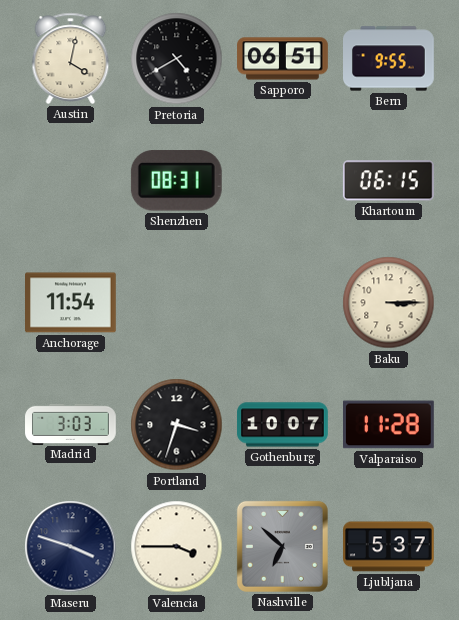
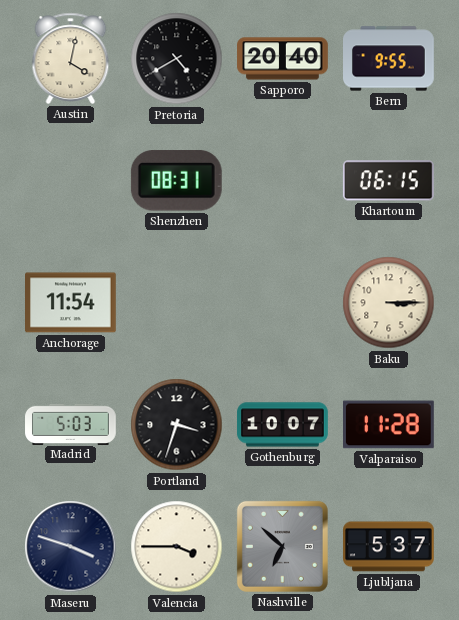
Sapporo: 06:51 -> 20:40 (283, 59)
Madrid: 3:03 -> 5:03 (71, 424)
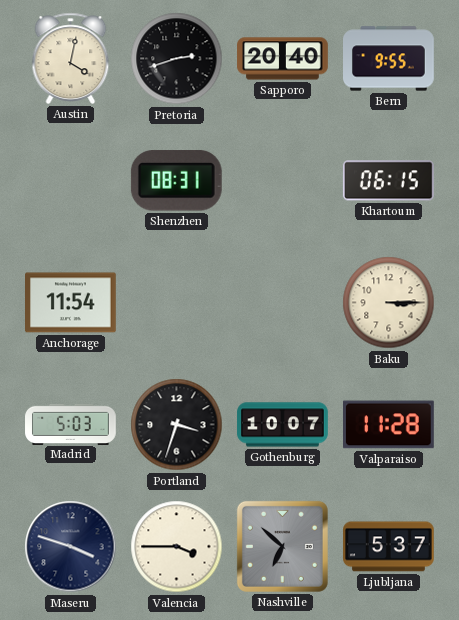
Pretoria: 4:40 -> 2:42 (177, 59)
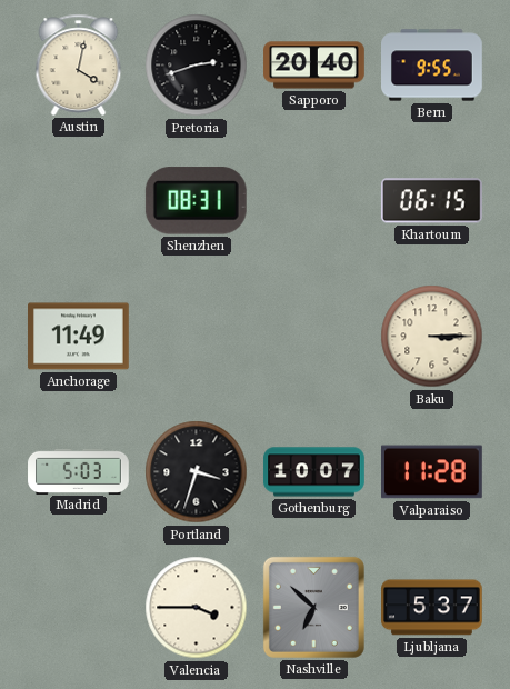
Anchorage: 11:54 -> 11:49 (79, 337)
Maseru: 3:48 -> none (71, 547)
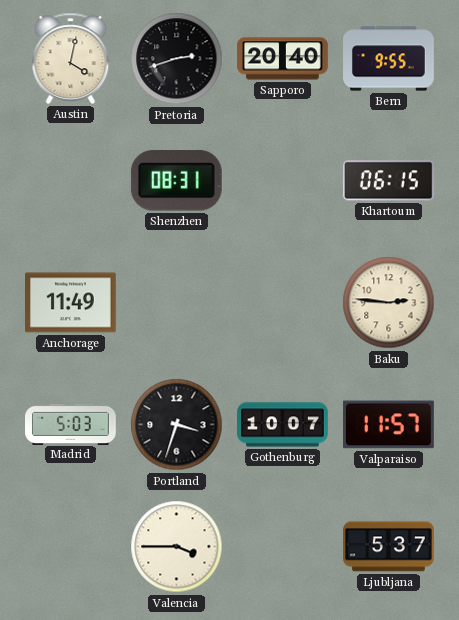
Baku: 3:15 -> 2:46 (389, 303)
Valparaiso: 11:28 -> 11:57 (389, 425)
Nashville: 6:52 -> none (313, 607)
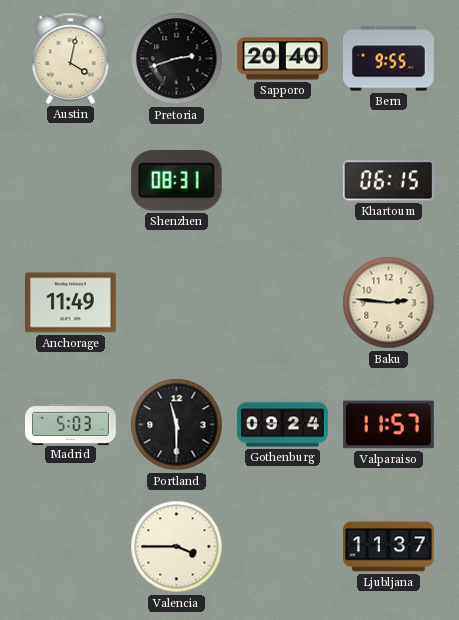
Portland: 3:33 -> 11:30 (177, 425)
Gothenburg: 10:07 -> 09:24 (283, 425)
Ljubljana: 5:37 -> 11:37 (389, 547)
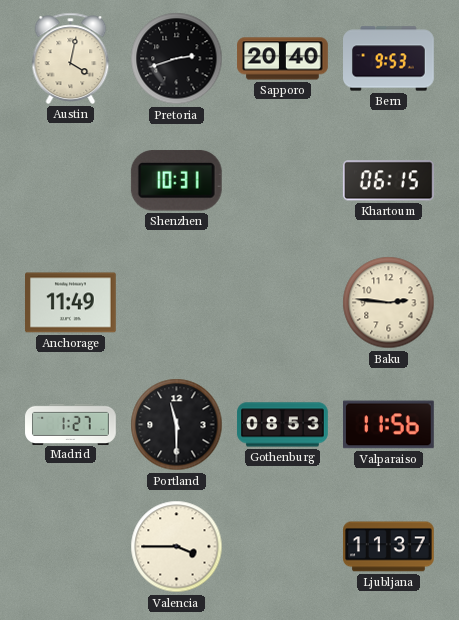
Bern: 9:55 -> 9:53 (389, 59)
Shenzhen: 08:31 -> 10:31 (176, 181)
Madrid: 5:03 -> 1:27 (71, 424)
Gothenburg: 09:24 -> 08:53 (283, 425)
Valparaiso: 11:57 -> 11:56 (389, 425)
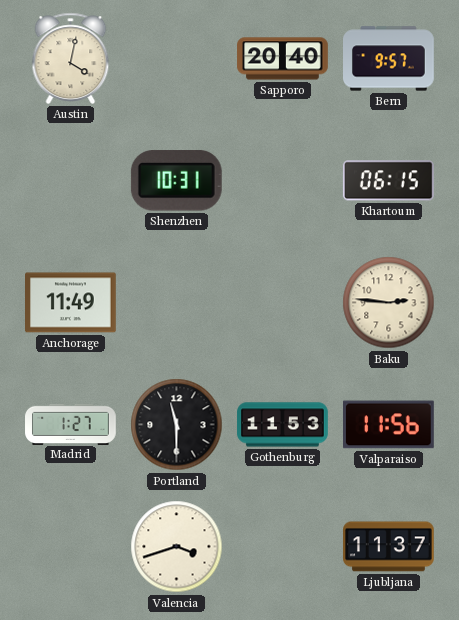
Pretoria: 2:42 -> none (177, 59)
Bern: 9:53 -> 9:57 (389, 59)
Gothenburg: 08:53 -> 11:53 (283, 425)
Valencia: 3:45 -> 3:42 (177, 547)
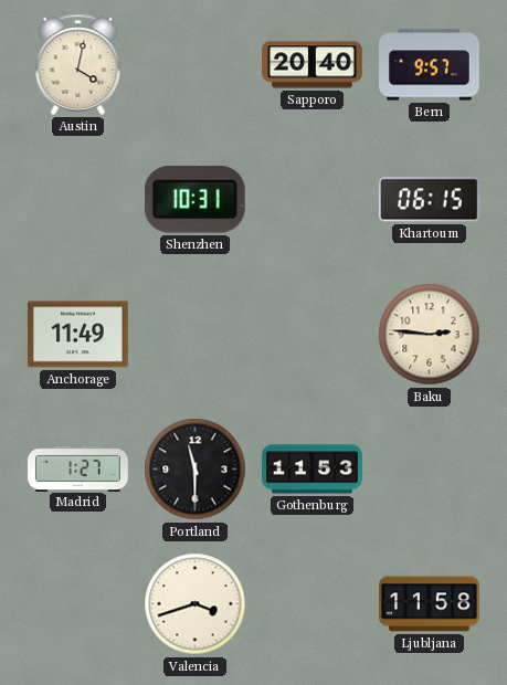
Valparaiso: 11:56 -> none (389, 425)
Ljubljana: 11:37 -> 11:58 (430, 604)
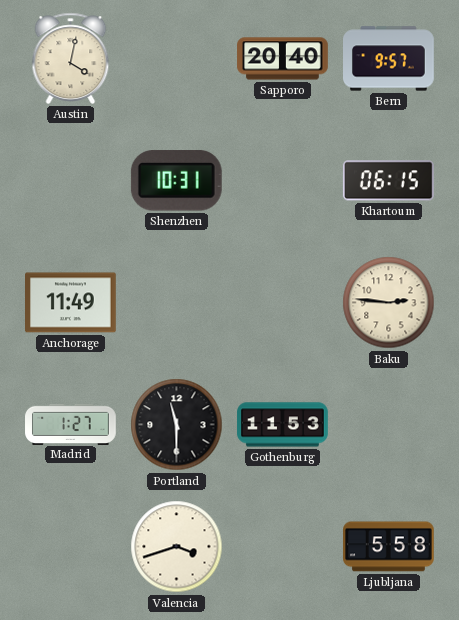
Ljubljana: 11:58 -> 5:58 (389, 547)
